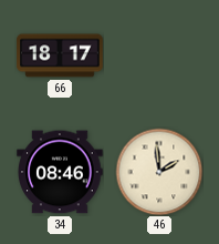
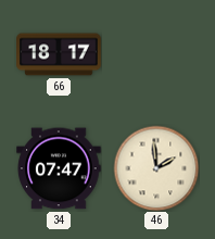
34: 08:46 -> 07:47 (59, 168)
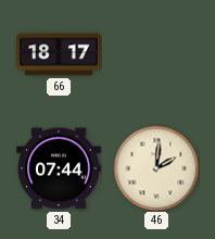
34: 07:47 -> 07:44 (59, 168)
46: 1:59 -> 2:01 (156, 168)
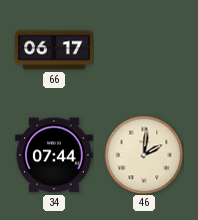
66: 18:17 -> 06:17 (54, 50)
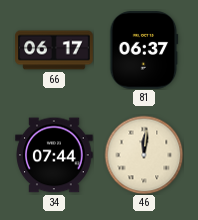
81: none -> 06:37 (144, 50)
46: 2:01 -> 12:01 (144, 155)
